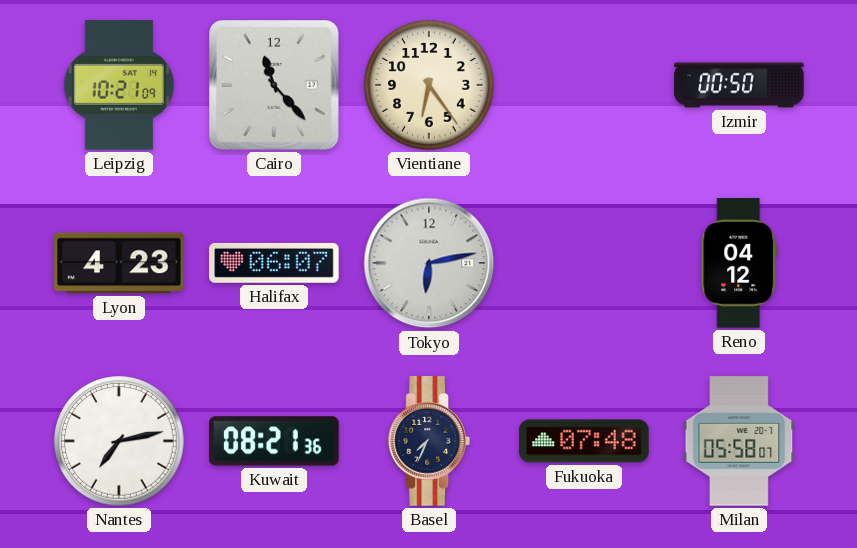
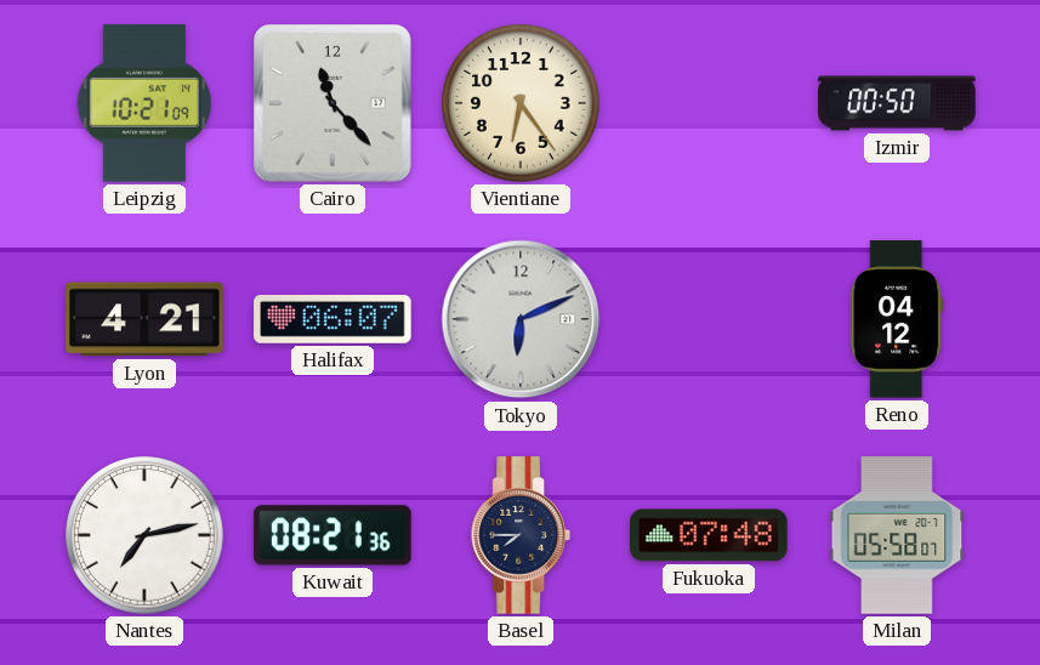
Lyon: 4:23 -> 4:21 (144, 319)
Tokyo: 6:13 -> 6:11 (521, 319)
Basel: 7:34 -> 7:45 (521, 535)
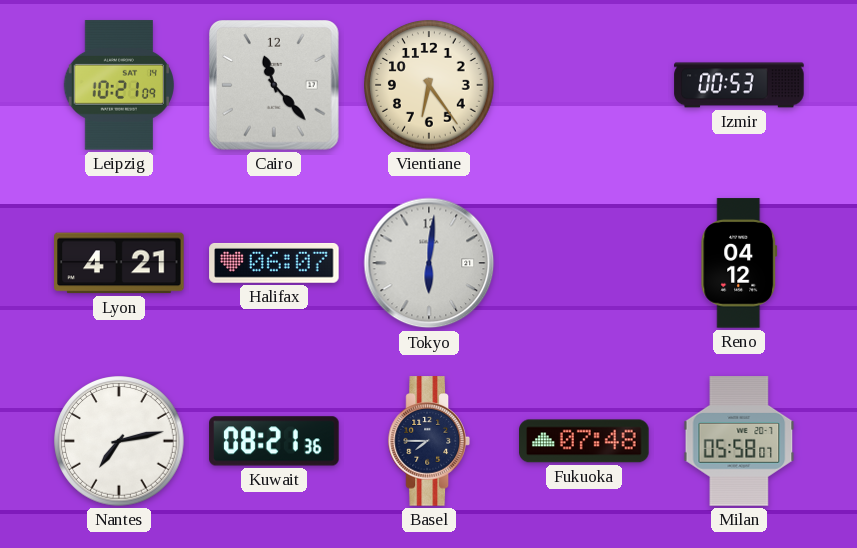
Izmir: 00:50 -> 00:53 (739, 85)
Tokyo: 6:11 -> 6:01 (429, 263)
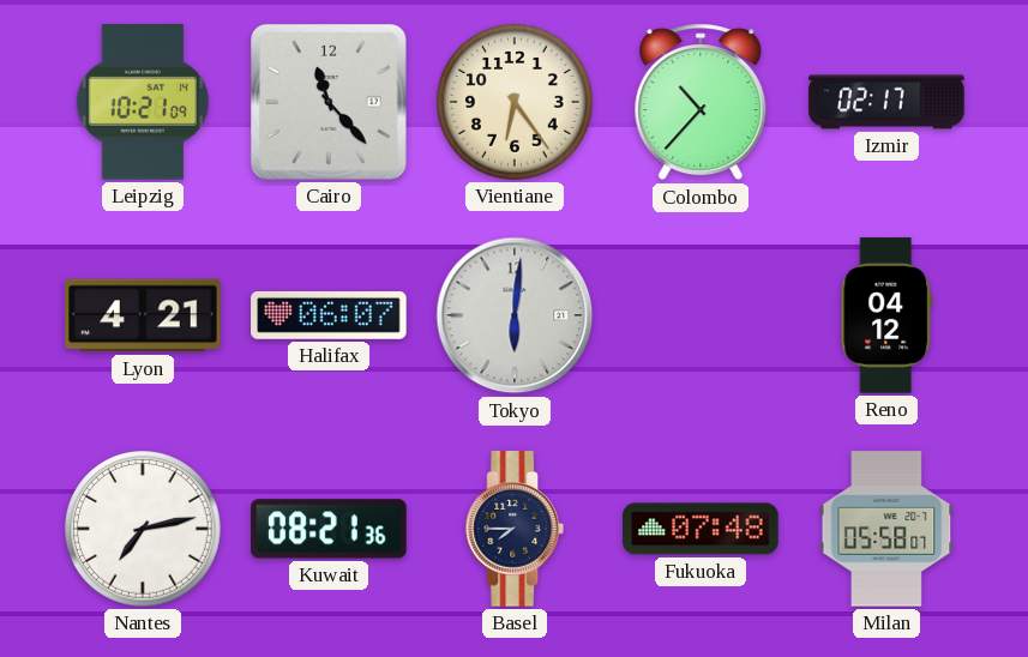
Colombo: none -> 10:37 (701, 102)
Izmir: 00:53 -> 02:17 (886, 102)
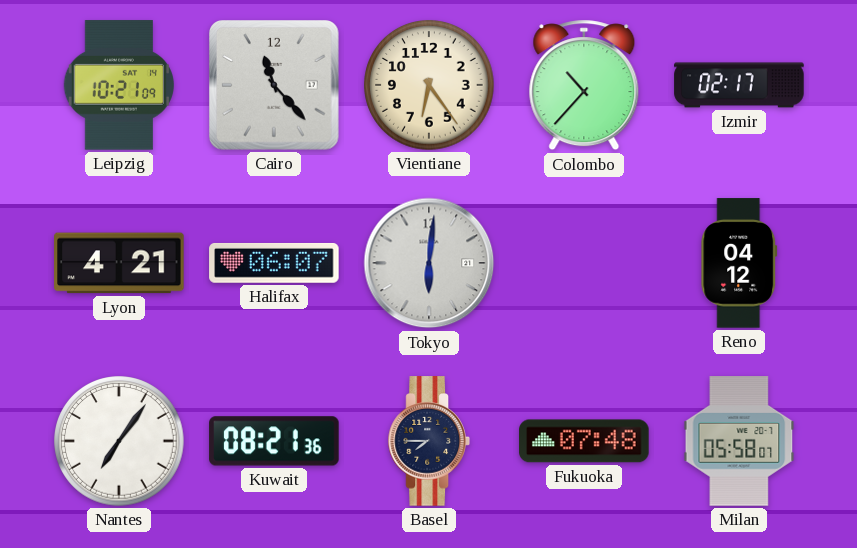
Nantes: 7:13 -> 7:06 (119, 441)
